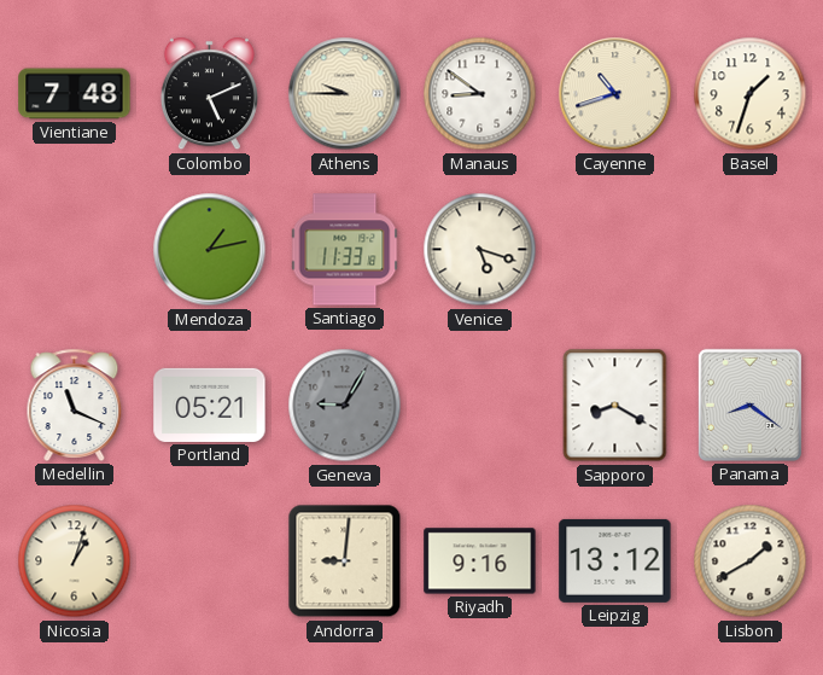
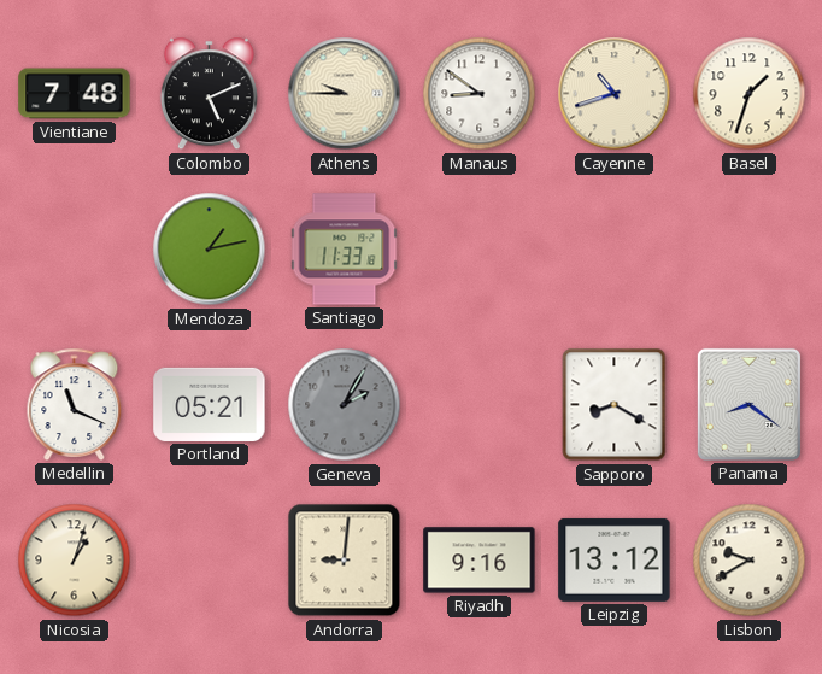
Venice: 5:18 -> none (480, 250)
Geneva: 9:05 -> 2:05 (345, 405)
Lisbon: 1:40 -> 9:40 (750, 561)
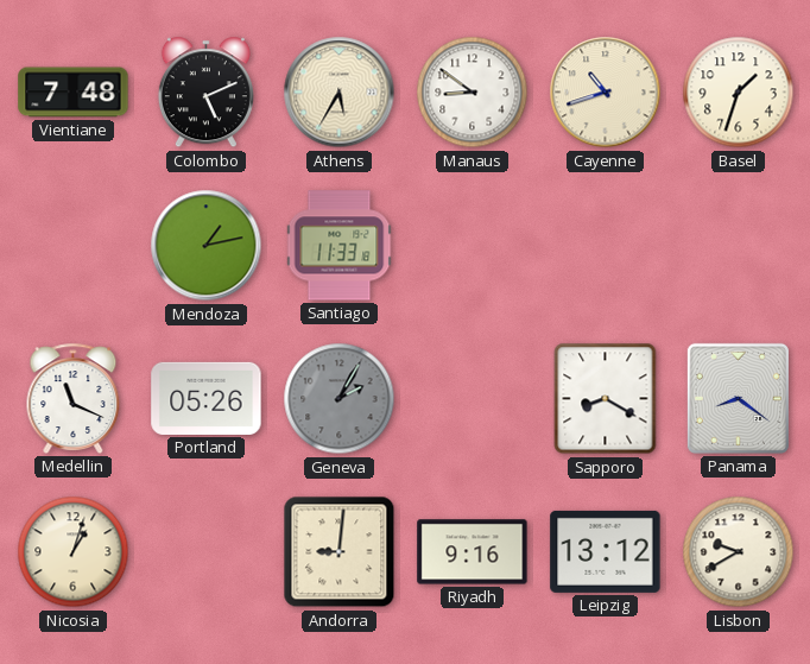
Athens: 9:45 -> 5:35 (340, 93)
Portland: 05:21 -> 05:26 (207, 398)
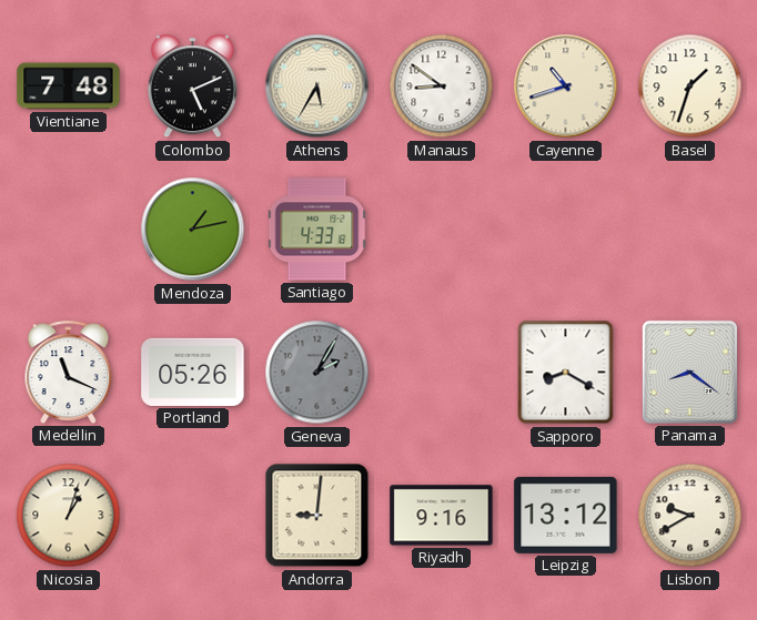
Santiago: 11:33 -> 4:33 (317, 230)
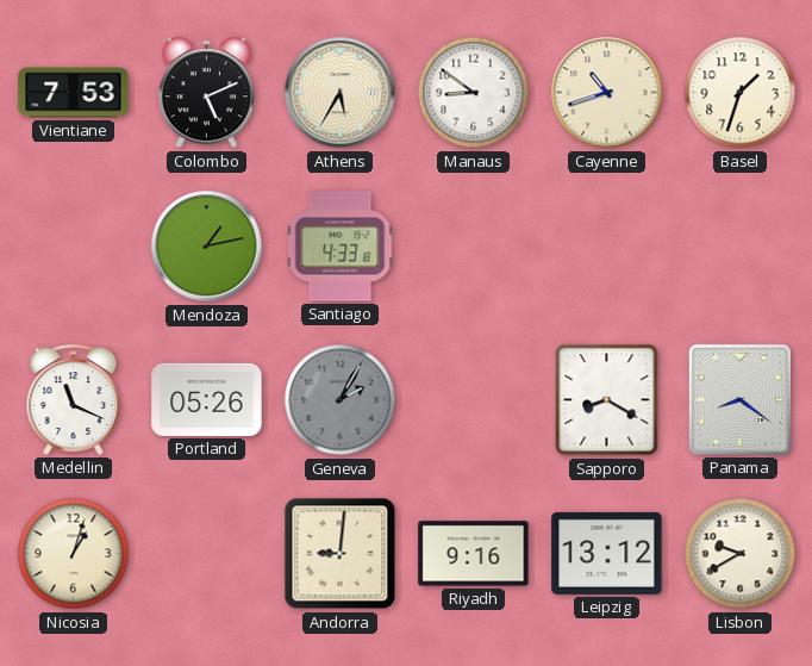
Vientiane: 7:48 -> 7:53 (74, 93)
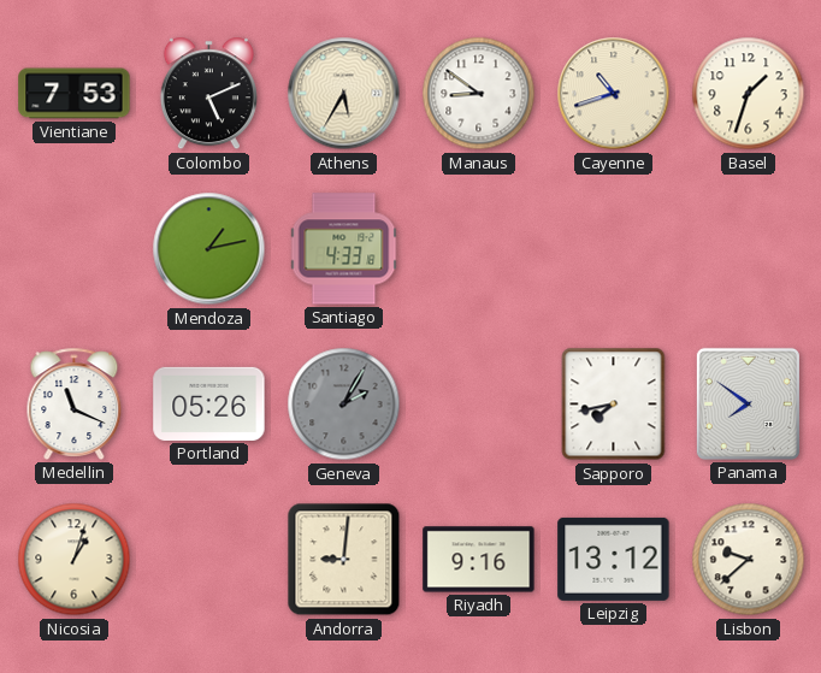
Sapporo: 8:20 -> 7:43 (614, 405)
Panama: 8:21 -> 7:51 (748, 403)
Lisbon: 9:40 -> 9:38 (749, 560)
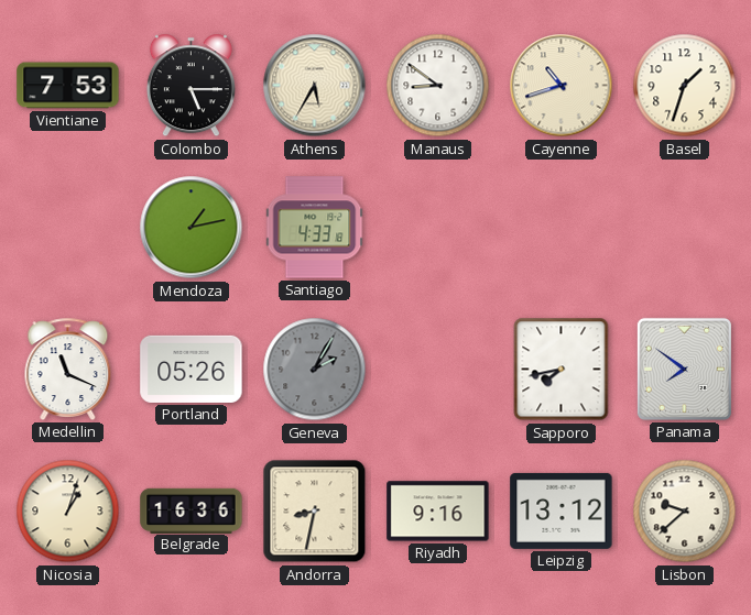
Colombo: 5:11 -> 5:15 (191, 86)
Belgrade: none -> 16:36 (192, 510)
Andorra: 9:01 -> 8:32 (315, 512)
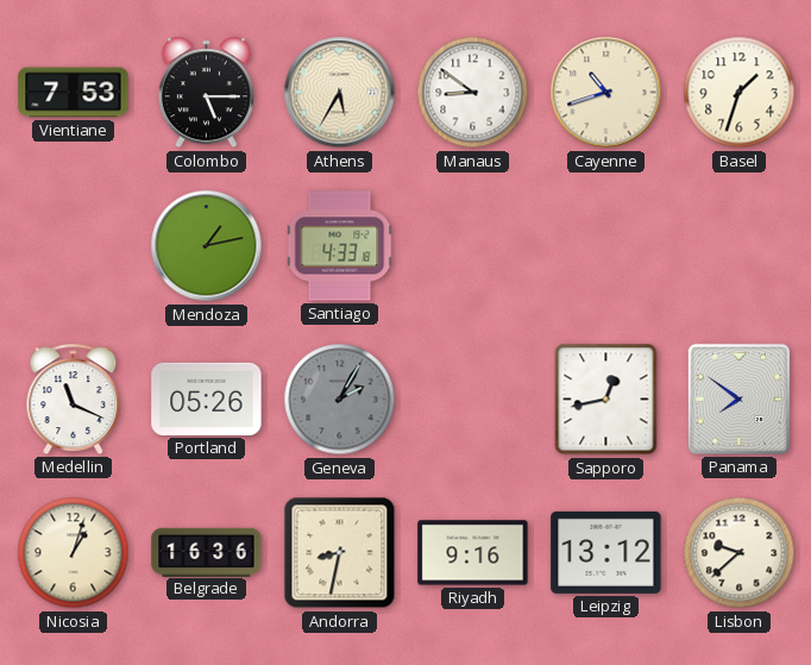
Sapporo: 7:43 -> 12:43 (606, 400)
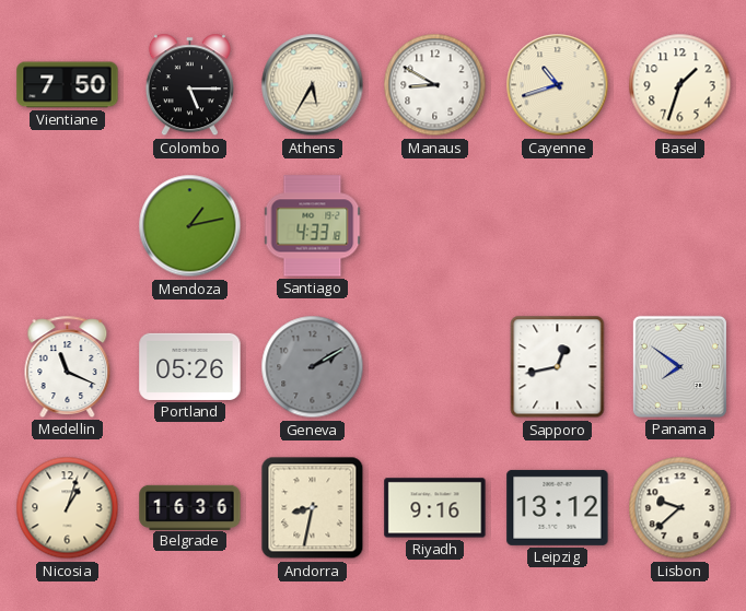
Vientiane: 7:53 -> 7:50 (68, 85)
Manaus: 8:51 -> 8:50 (435, 85)
Geneva: 2:05 -> 2:10 (313, 367)
